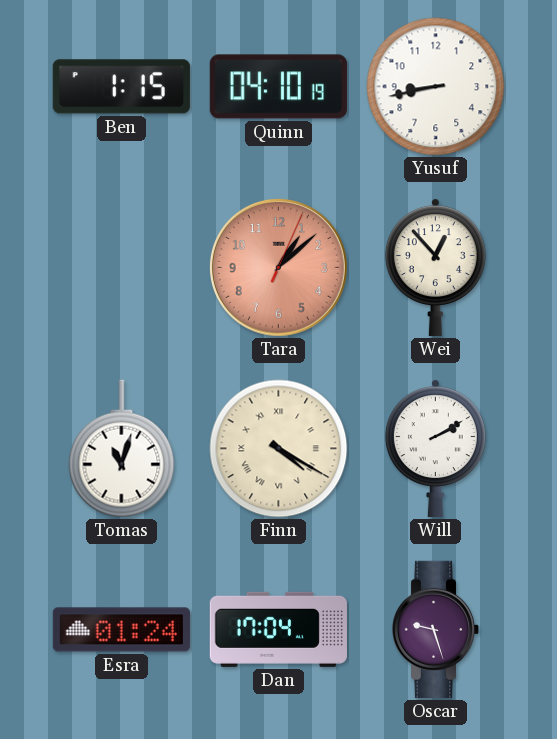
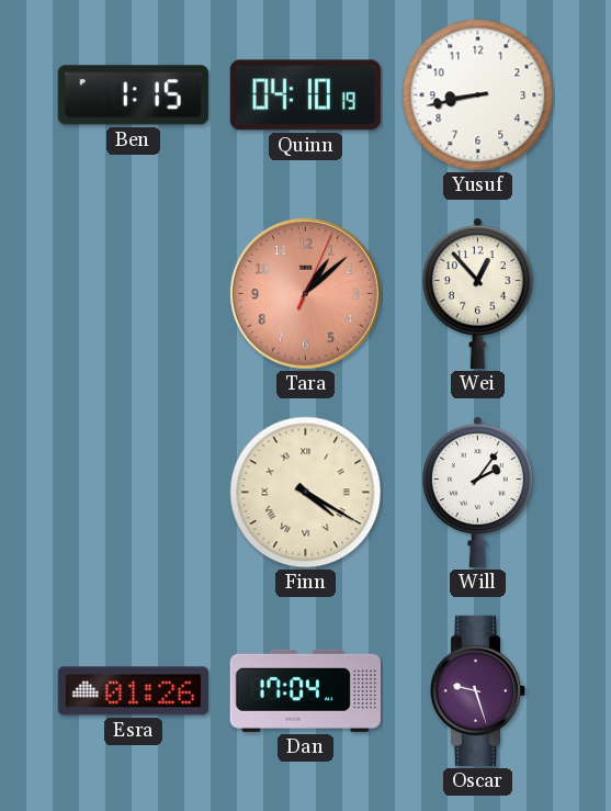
Tomas: 11:03 -> none (122, 449)
Will: 2:10 -> 2:06 (477, 492)
Esra: 01:24 -> 01:26 (133, 691)
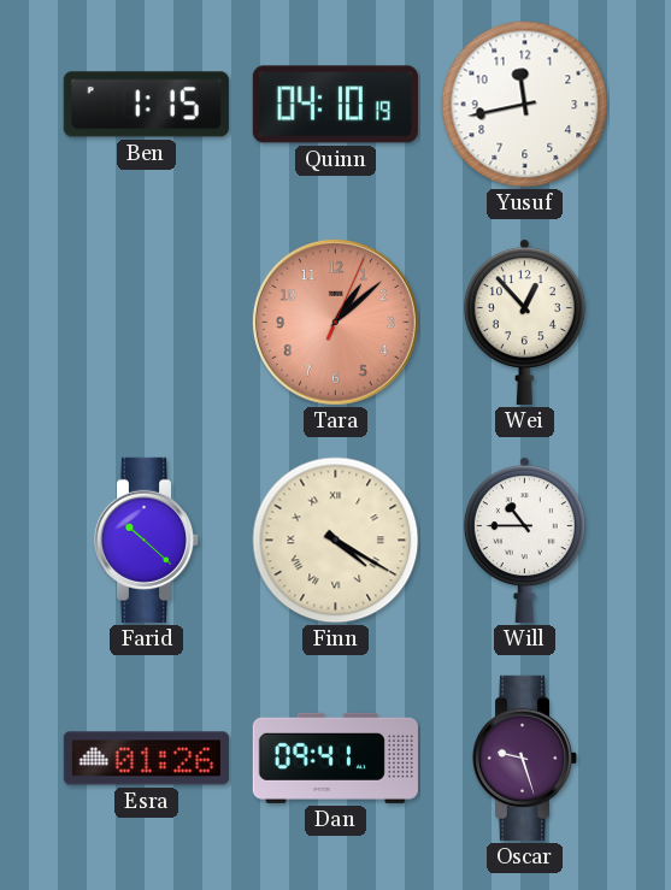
Yusuf: 8:43 -> 11:43 (525, 105)
Farid: none -> 10:22 (147, 540)
Will: 2:06 -> 10:45 (524, 540)
Dan: 17:04 -> 09:41 (335, 758)
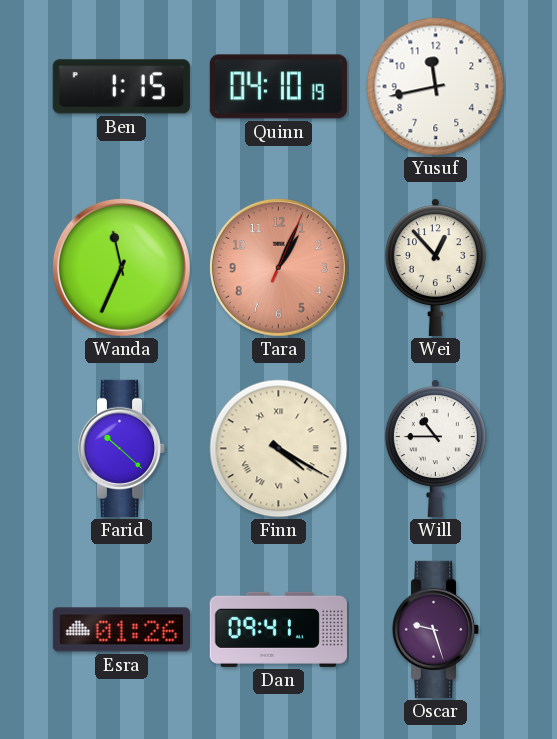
Wanda: none -> 11:34 (121, 267)
Tara: 1:08 -> 1:04 (278, 267)
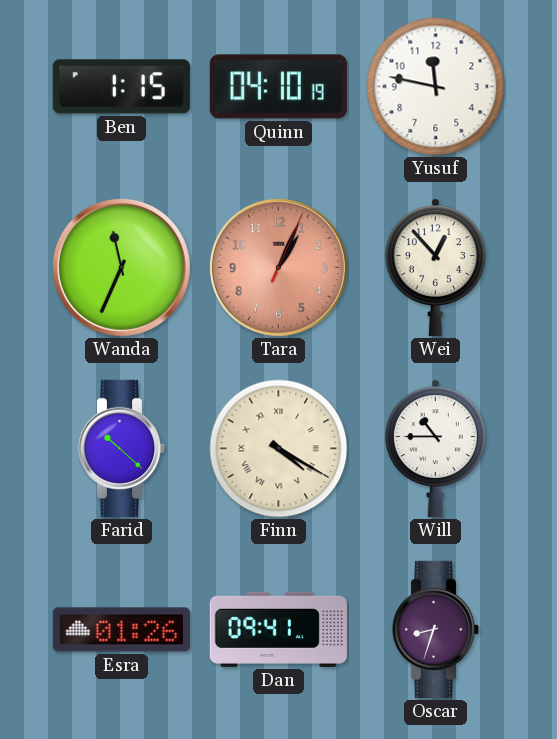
Yusuf: 11:43 -> 11:47 (436, 87)
Oscar: 9:27 -> 8:33 (436, 629)
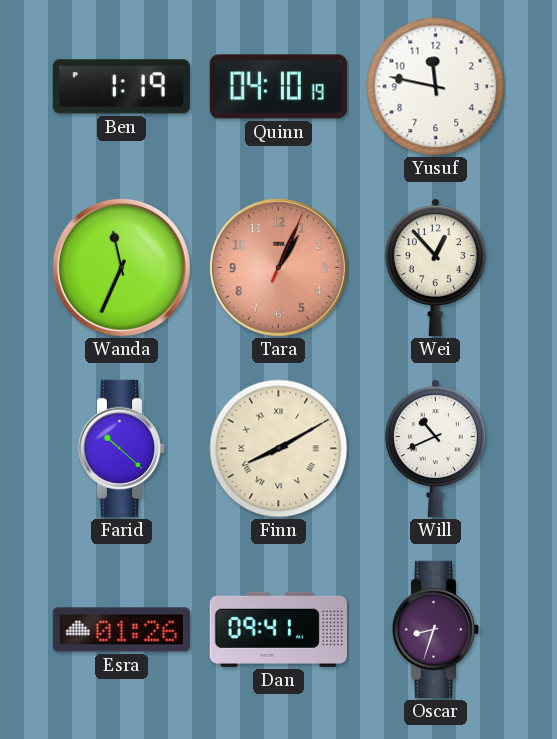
Ben: 1:15 -> 1:19 (121, 87)
Finn: 4:20 -> 8:10 (279, 449)
Will: 10:45 -> 10:41 (435, 448)
